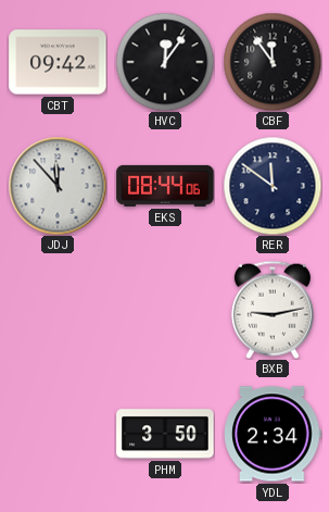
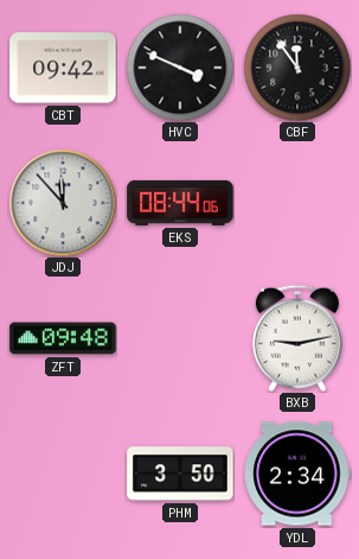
HVC: 12:06 -> 3:49 (180, 68)
RER: 11:51 -> none (273, 186)
ZFT: none -> 09:48 (63, 338)
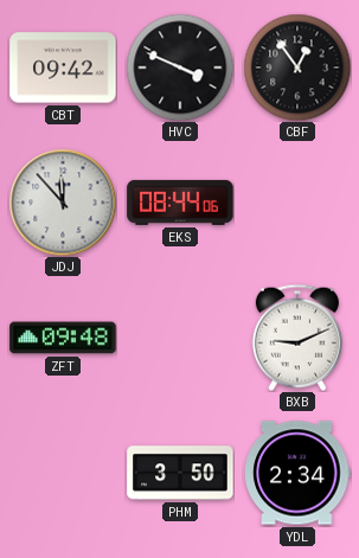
CBF: 11:54 -> 12:54 (297, 68)
BXB: 9:13 -> 9:11 (297, 338)
